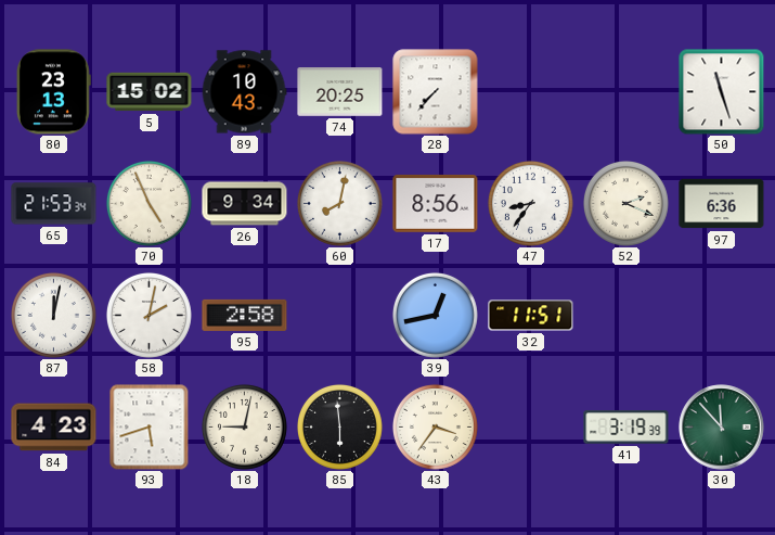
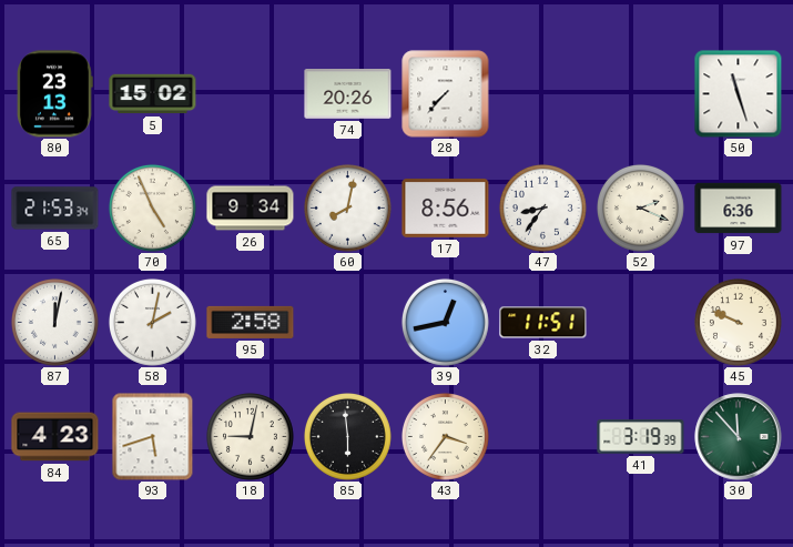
89: 10:43 -> none (244, 92)
74: 20:25 -> 20:26 (348, 94)
45: none -> 9:49 (738, 322)
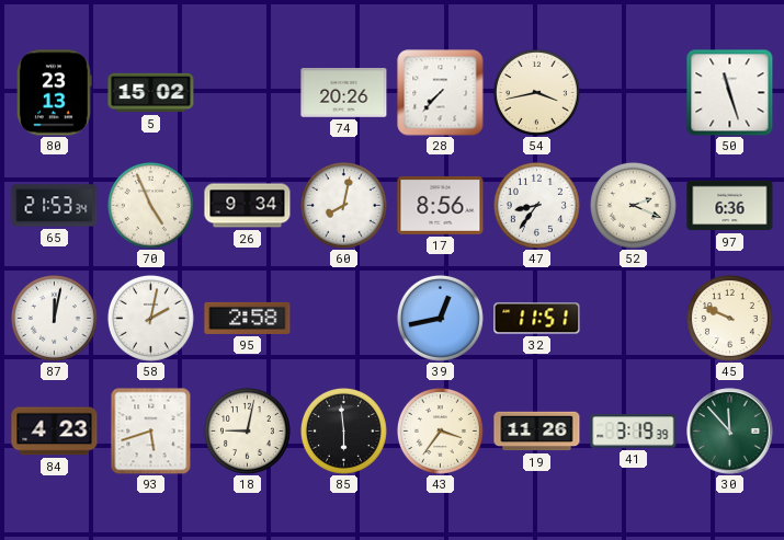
54: none -> 3:43 (536, 92)
19: none -> 11:26 (537, 432)
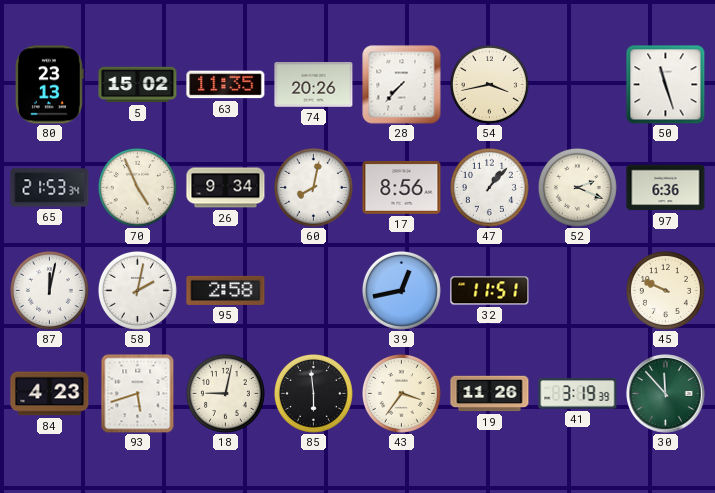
63: none -> 11:35 (226, 85)
47: 8:36 -> 1:07 (489, 187)
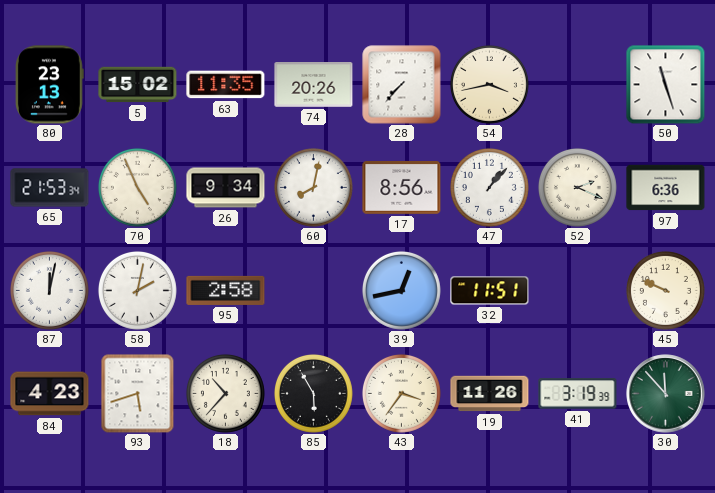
18: 9:02 -> 10:37 (225, 393)
85: 5:59 -> 5:55 (313, 393)
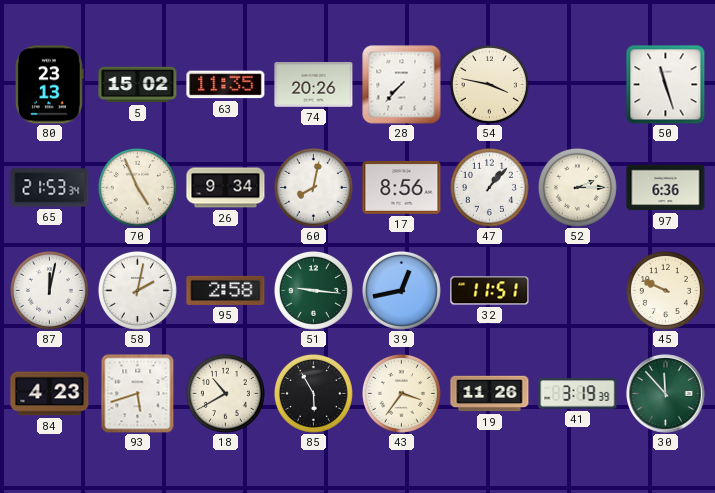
54: 3:43 -> 3:47 (489, 84)
52: 2:19 -> 2:15 (577, 187)
51: none -> 9:16 (313, 290)
18: 10:37 -> 10:40 (225, 393)
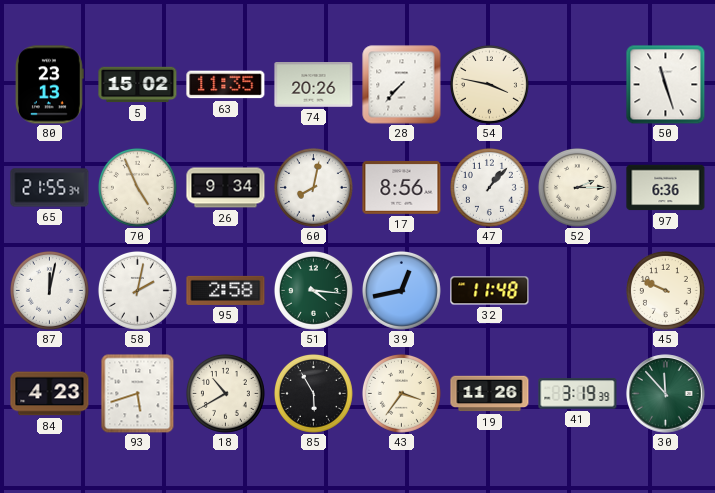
65: 21:53 -> 21:55 (50, 188)
51: 9:16 -> 4:16 (313, 290)
32: 11:51 -> 11:48 (490, 291)
